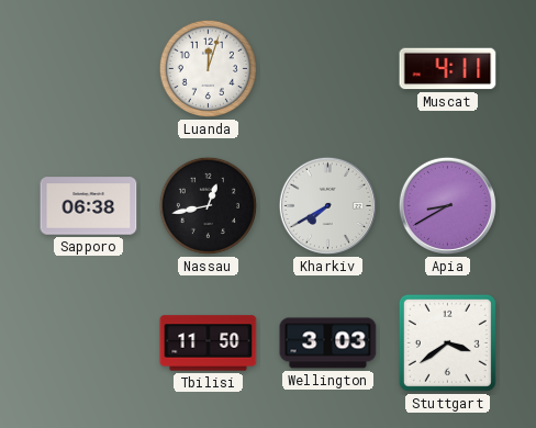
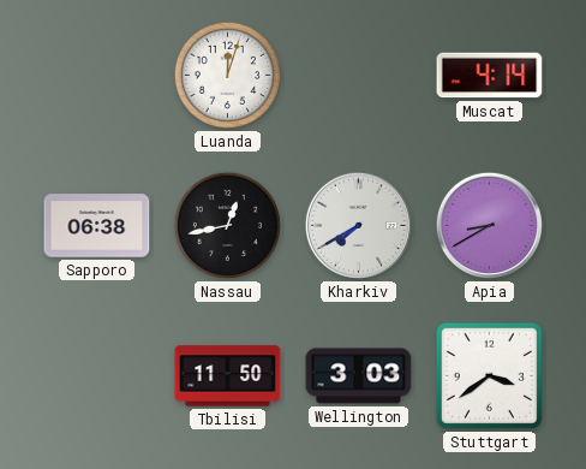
Muscat: 4:11 -> 4:14 (490, 76)
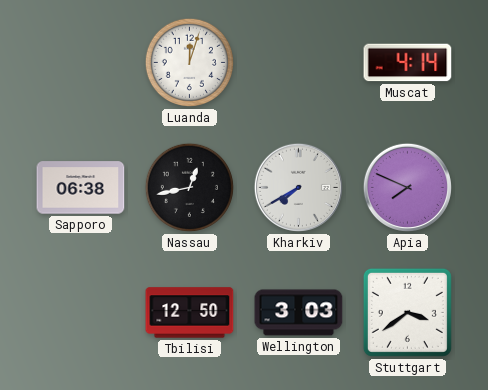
Apia: 8:40 -> 7:49 (407, 187)
Tbilisi: 11:50 -> 12:50 (190, 313)
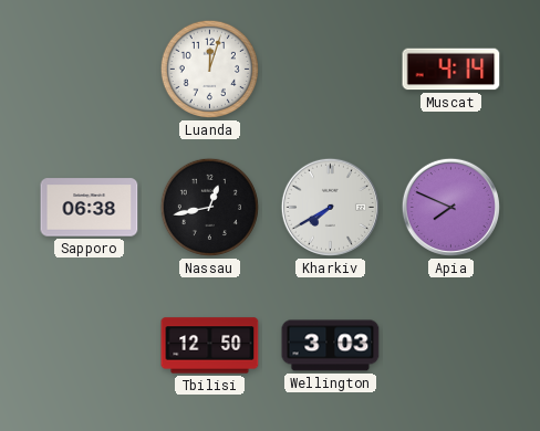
Stuttgart: 3:39 -> none (407, 312)
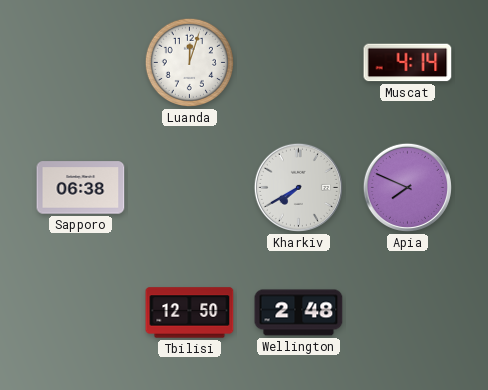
Nassau: 12:43 -> none (209, 207)
Wellington: 3:03 -> 2:48 (299, 313)
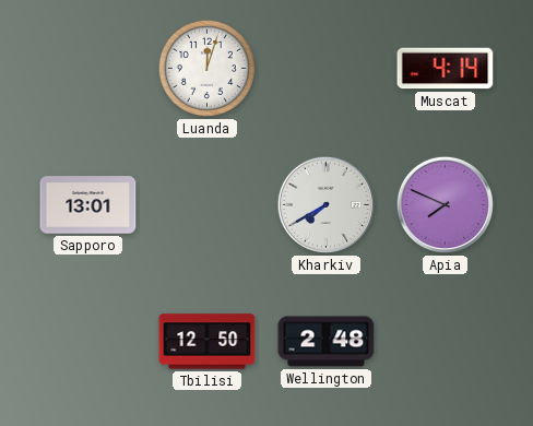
Sapporo: 06:38 -> 13:01 (88, 205)
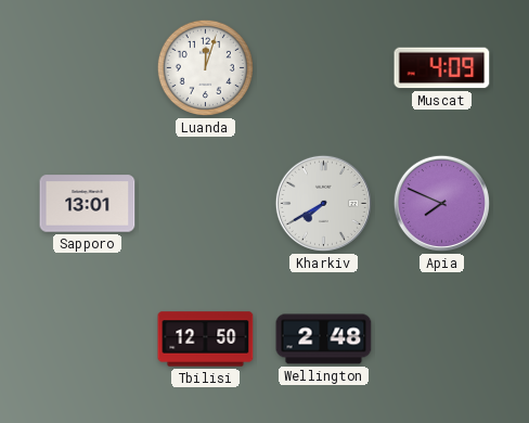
Muscat: 4:14 -> 4:09 (442, 68)
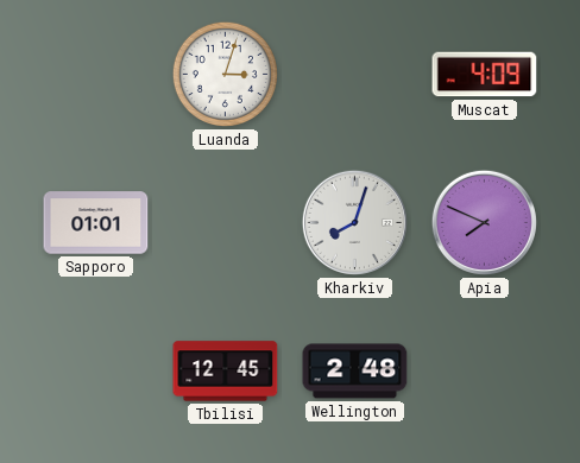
Luanda: 12:03 -> 3:03 (225, 74)
Sapporo: 13:01 -> 01:01 (96, 223)
Kharkiv: 7:40 -> 8:03 (354, 222)
Tbilisi: 12:50 -> 12:45 (226, 372)
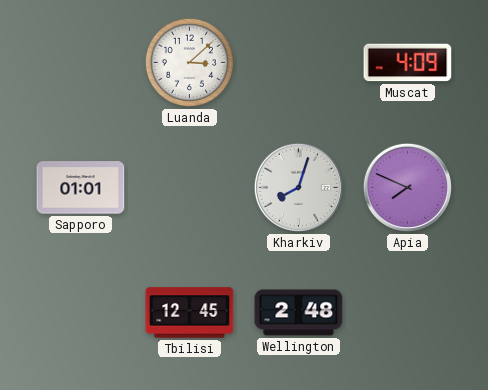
Luanda: 3:03 -> 3:08 (189, 62)
